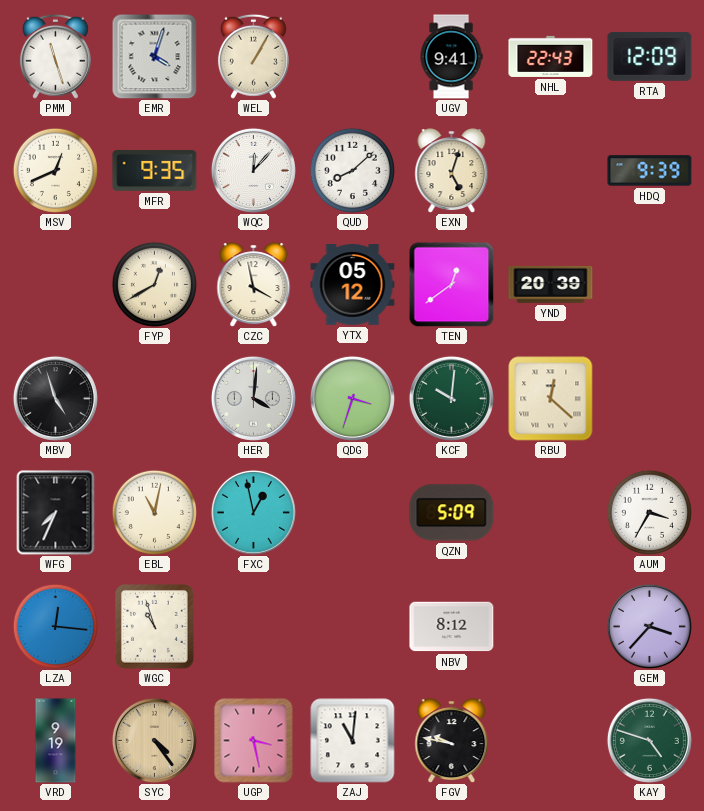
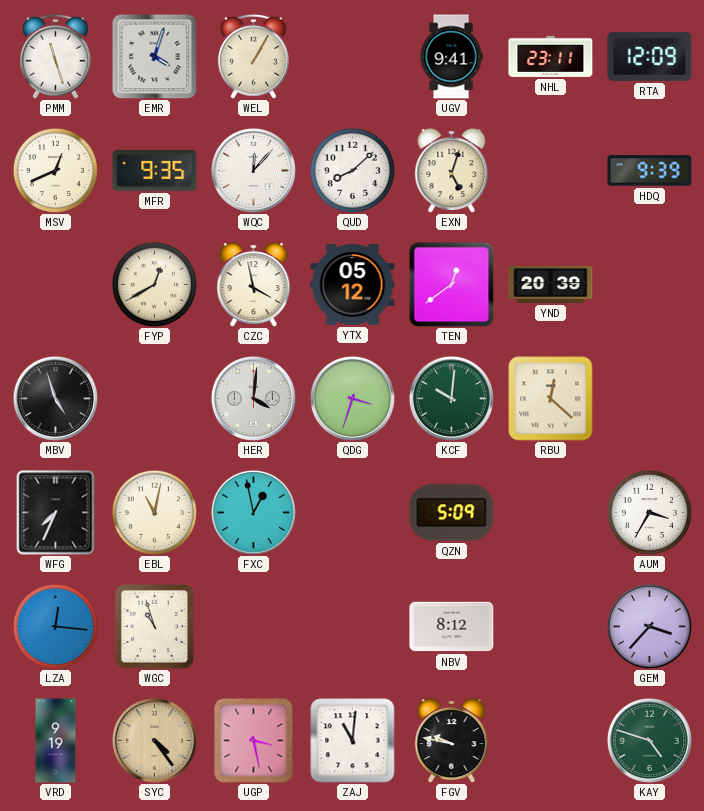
NHL: 22:43 -> 23:11 (551, 56)
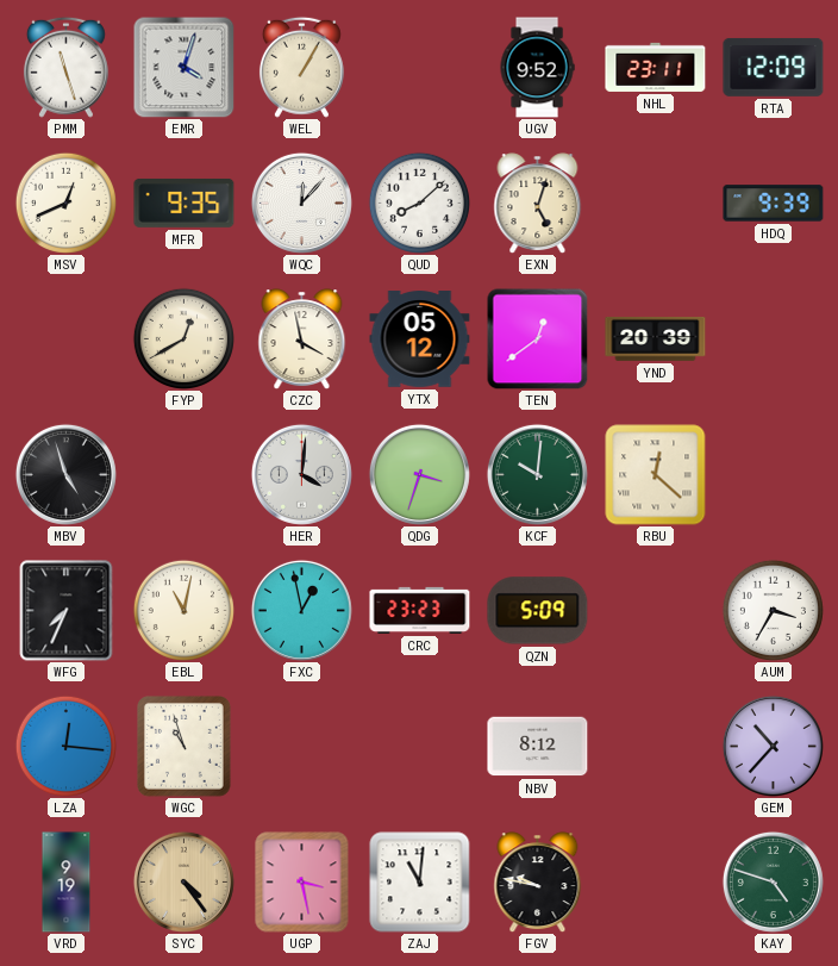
UGV: 9:41 -> 9:52 (537, 68)
CRC: none -> 23:23 (420, 610)
GEM: 3:37 -> 10:37 (773, 746)
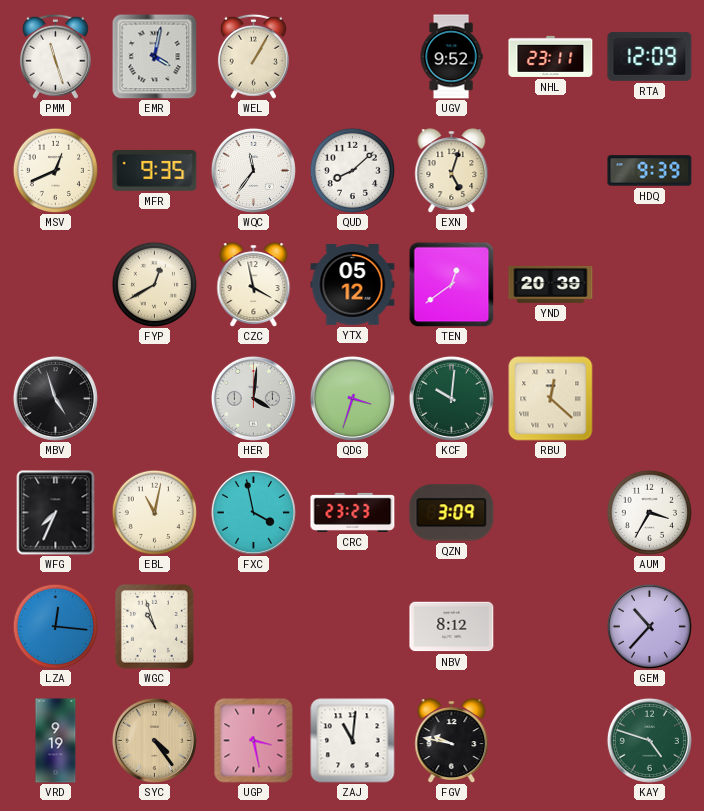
EMR: 4:03 -> 4:02 (154, 56)
WQC: 12:07 -> 11:36 (253, 170)
FXC: 12:58 -> 3:58 (253, 512)
QZN: 5:09 -> 3:09 (452, 513)
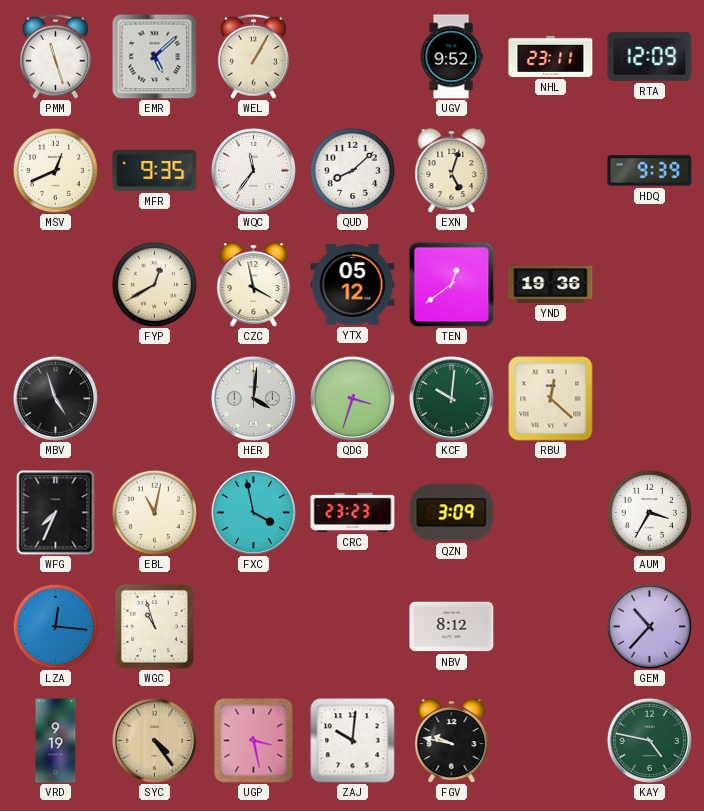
EMR: 4:02 -> 5:08 (154, 56)
YND: 20:39 -> 19:36 (551, 284)
ZAJ: 11:01 -> 10:01 (353, 741)
KAY: 4:48 -> 4:47 (649, 740)
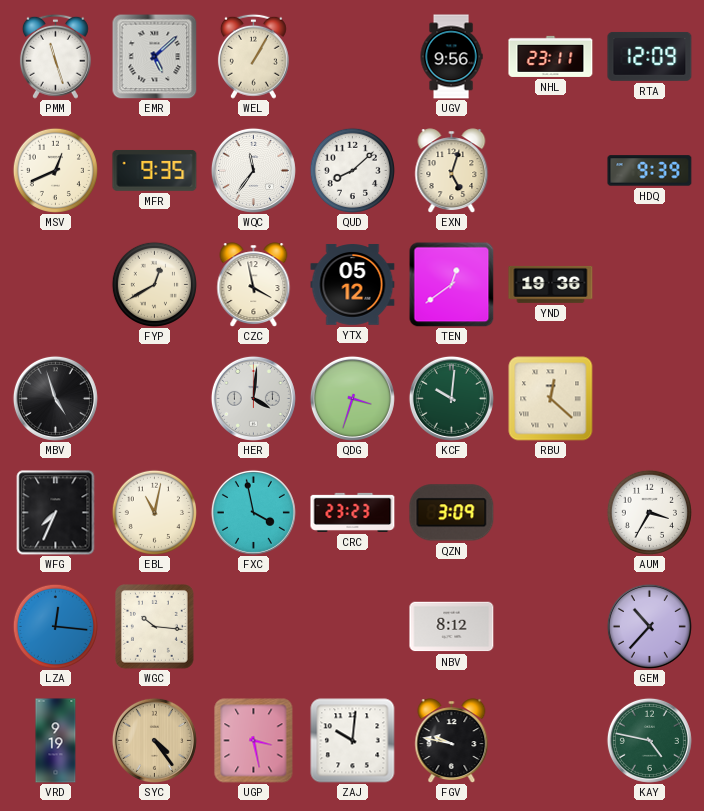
UGV: 9:52 -> 9:56 (451, 57)
WGC: 10:57 -> 10:16 (155, 627)
